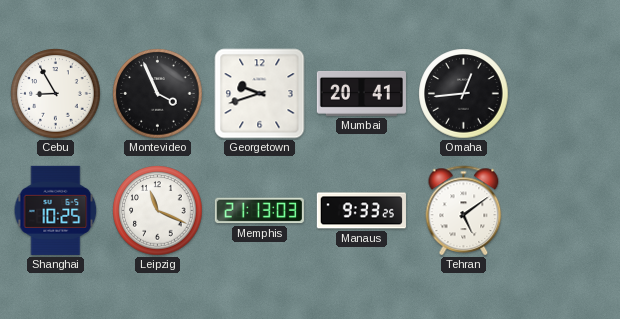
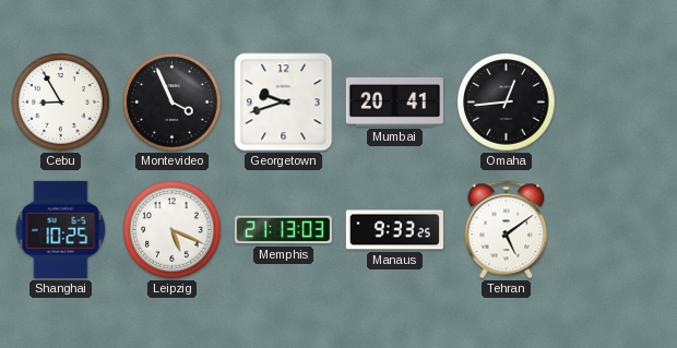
Leipzig: 11:19 -> 5:19 (173, 230)
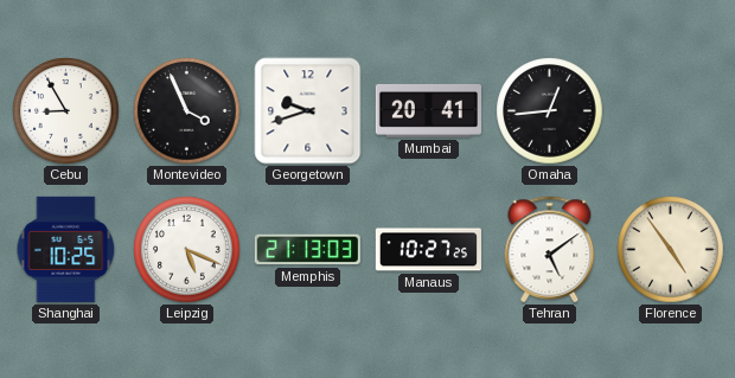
Manaus: 9:33 -> 10:27 (428, 250)
Florence: none -> 4:54 (671, 250)
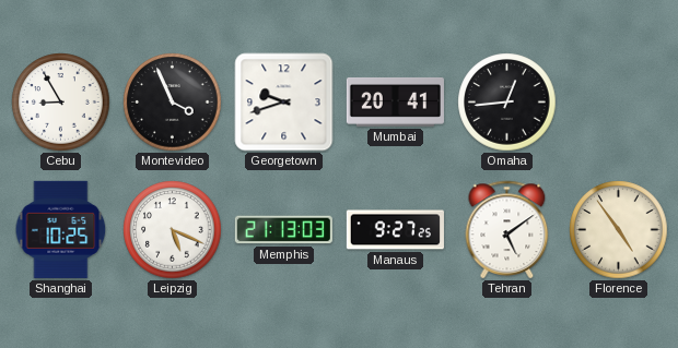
Manaus: 10:27 -> 9:27 (395, 230)
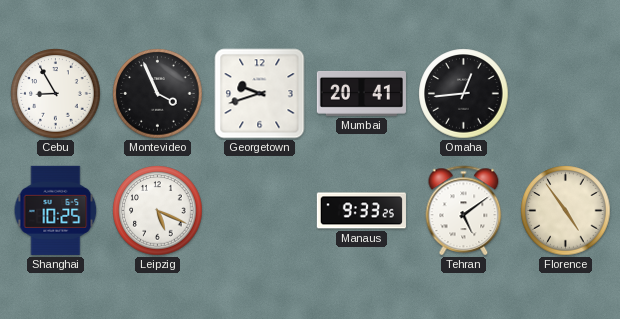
Memphis: 21:13 -> none (283, 230)
Manaus: 9:27 -> 9:33 (361, 211)
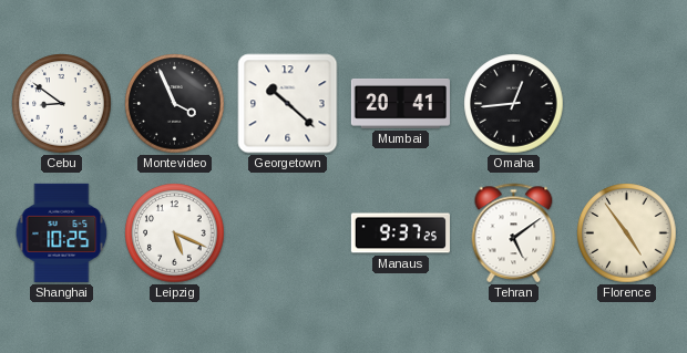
Cebu: 8:55 -> 8:51 (62, 104)
Georgetown: 9:42 -> 10:22 (288, 104)
Manaus: 9:33 -> 9:37 (400, 233)
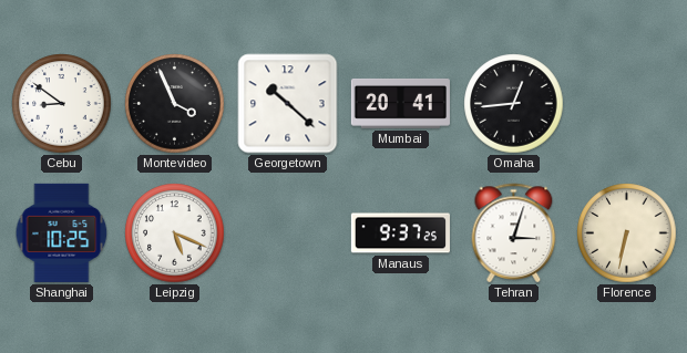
Tehran: 5:09 -> 3:03 (514, 232)
Florence: 4:54 -> 6:32 (627, 233)
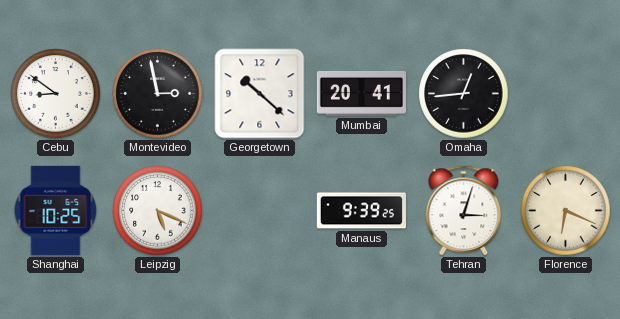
Montevideo: 3:56 -> 2:58 (158, 94)
Manaus: 9:37 -> 9:39 (361, 211)
Florence: 6:32 -> 6:19 (566, 211)
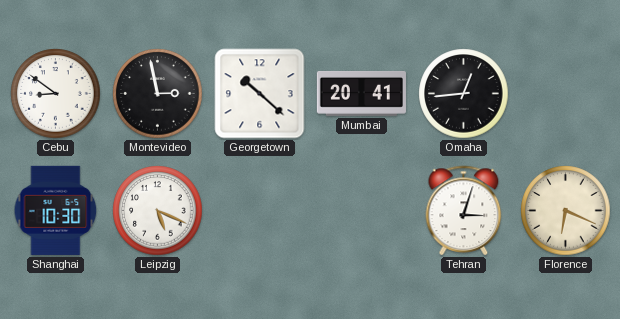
Shanghai: 10:25 -> 10:30 (56, 210)
Manaus: 9:39 -> none (361, 211)
